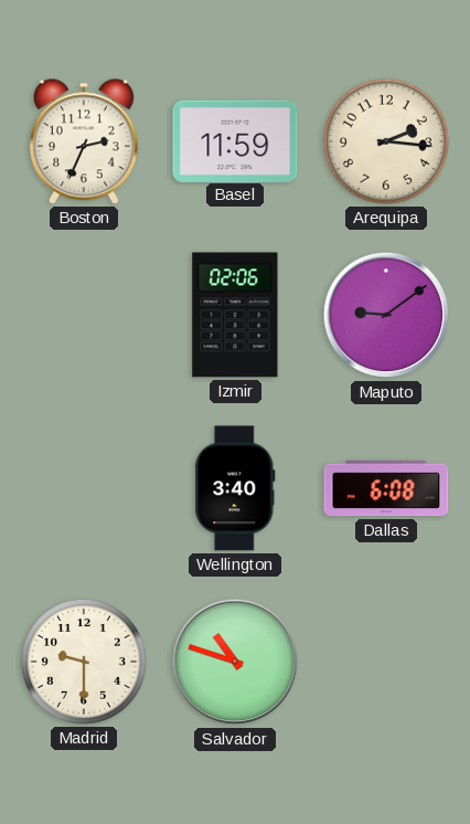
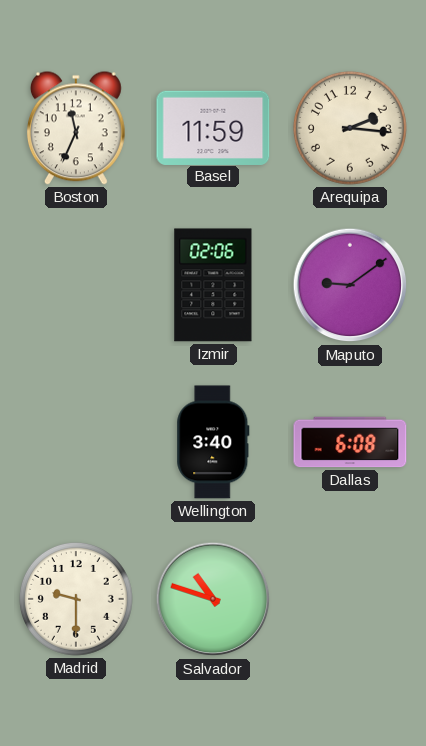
Boston: 2:34 -> 11:34 (76, 128)
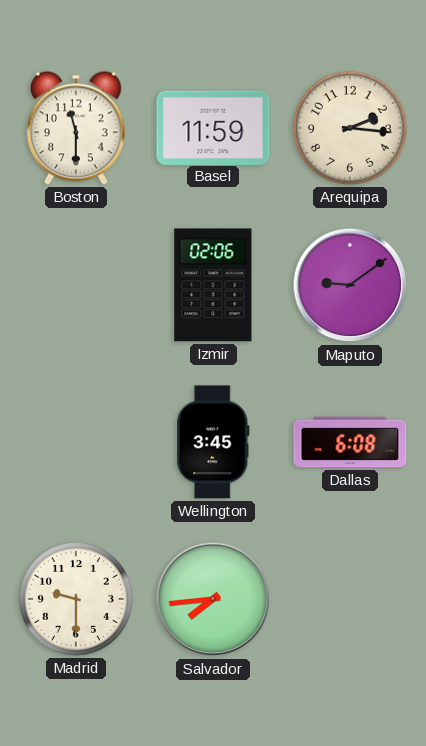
Boston: 11:34 -> 11:30 (76, 128)
Wellington: 3:40 -> 3:45 (213, 442)
Salvador: 10:48 -> 7:44 (213, 599)
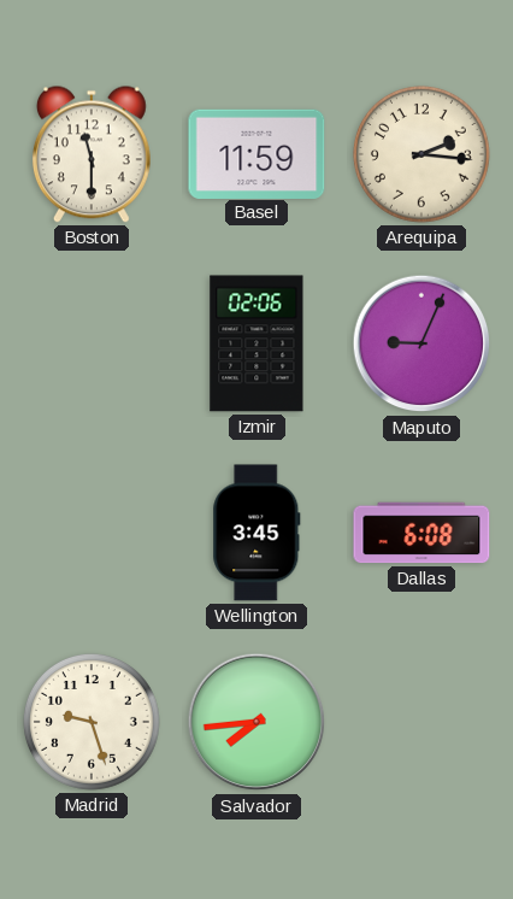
Maputo: 9:09 -> 9:04 (421, 343)
Madrid: 9:30 -> 9:27 (92, 722)
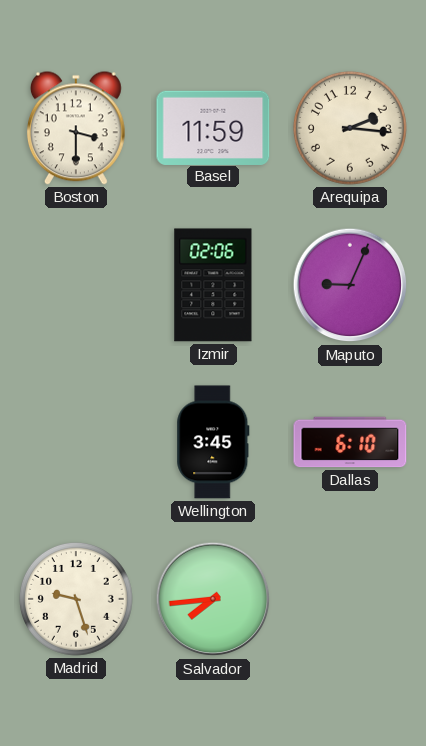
Boston: 11:30 -> 3:30 (76, 128)
Dallas: 6:08 -> 6:10 (350, 442)
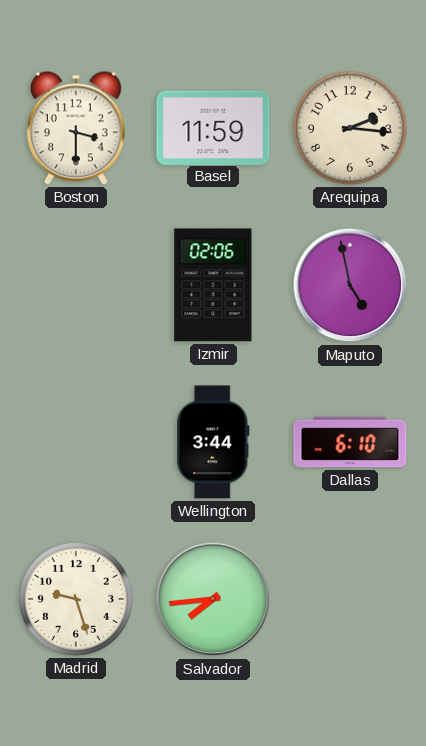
Maputo: 9:04 -> 4:58 (350, 285)
Wellington: 3:45 -> 3:44 (213, 442)
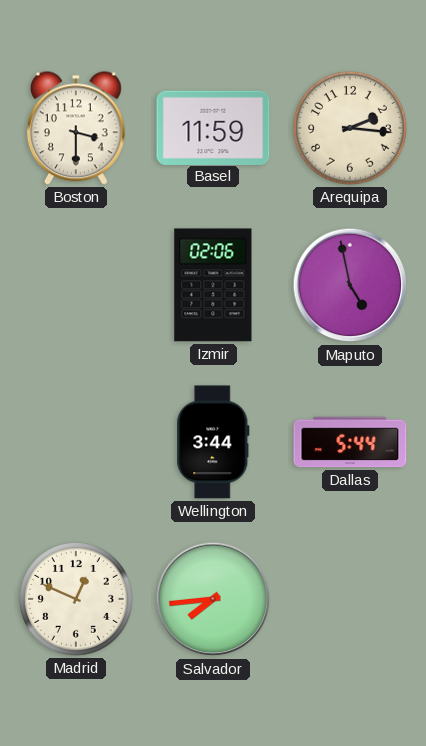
Dallas: 6:10 -> 5:44 (350, 442)
Madrid: 9:27 -> 12:49 (76, 599)
